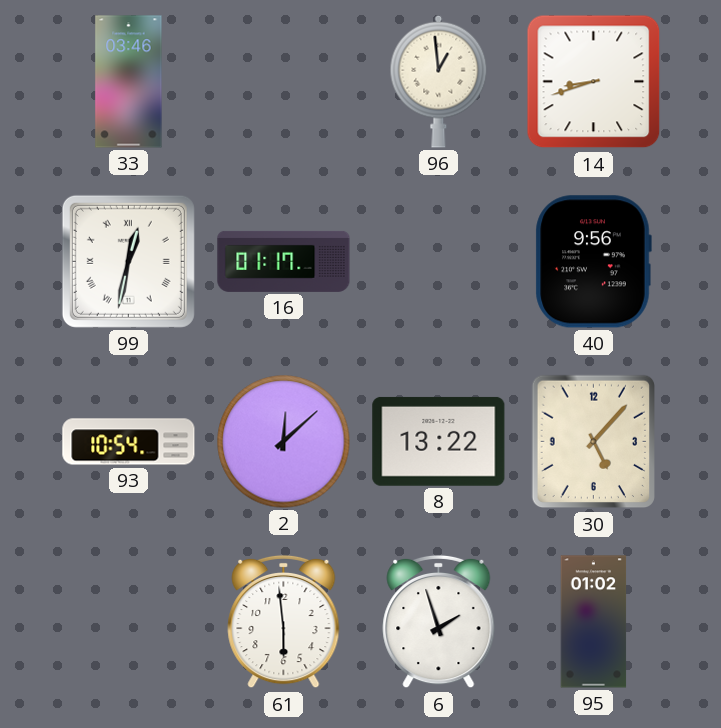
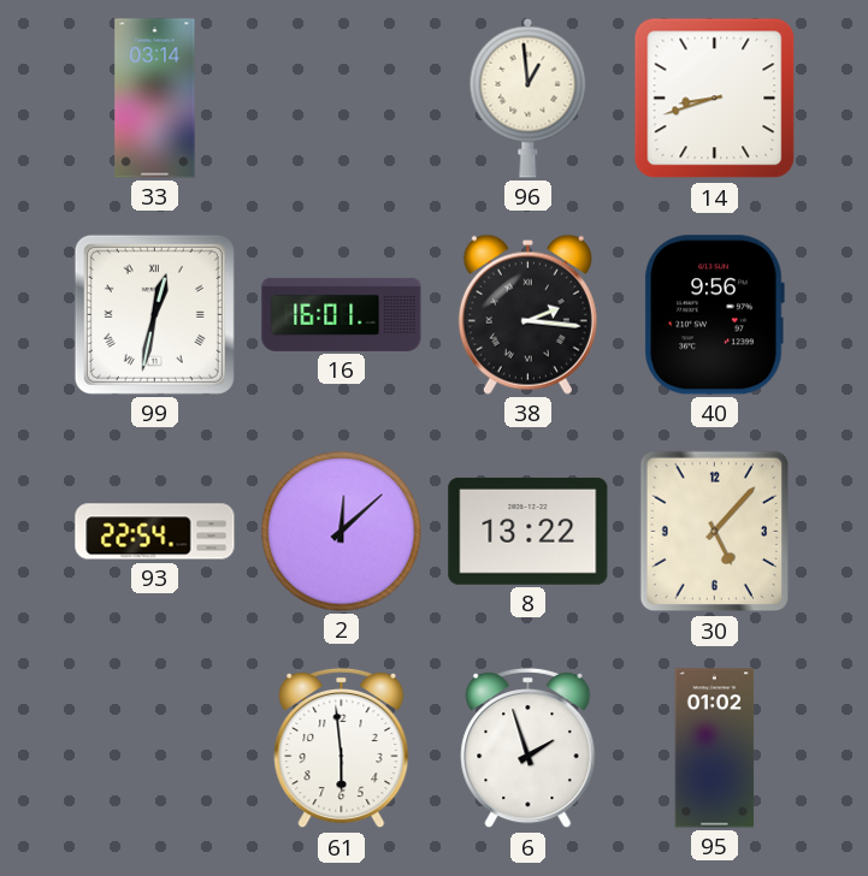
33: 03:46 -> 03:14 (155, 99)
16: 01:17 -> 16:01 (342, 314)
38: none -> 2:16 (527, 314)
93: 10:54 -> 22:54 (155, 532)
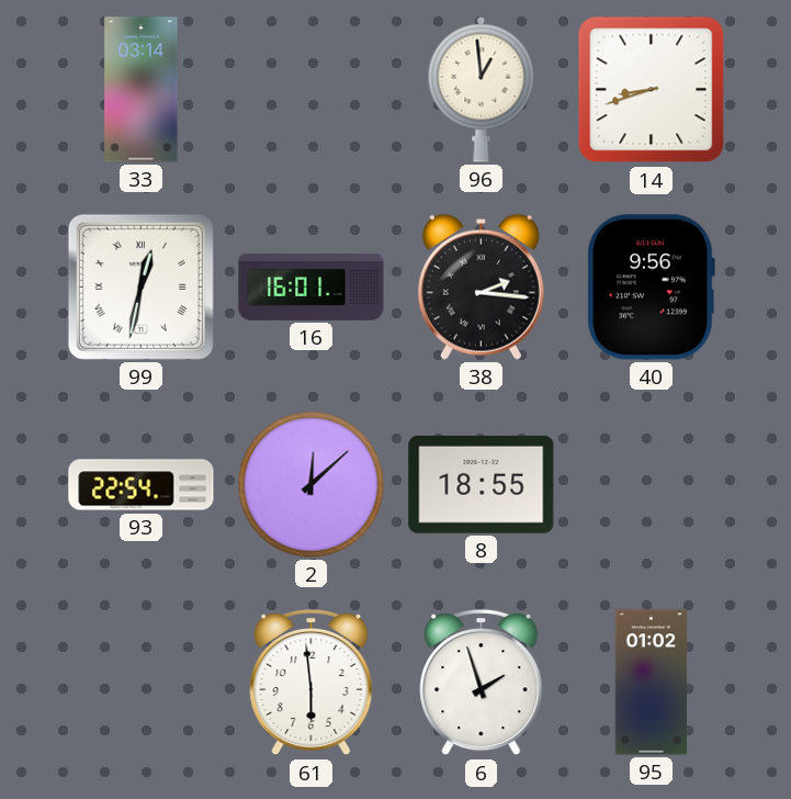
8: 13:22 -> 18:55 (482, 484)
30: 5:07 -> none (714, 532)
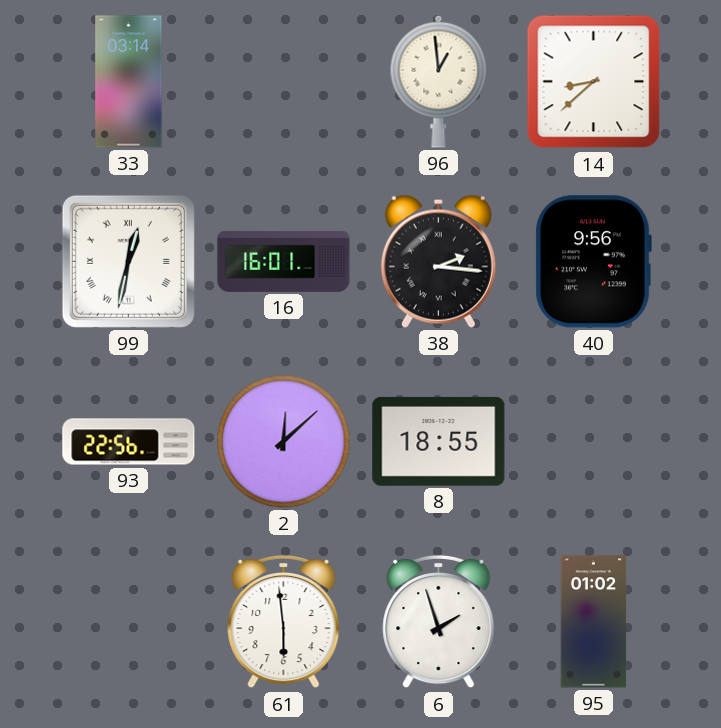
14: 8:42 -> 8:38 (594, 82)
93: 22:54 -> 22:56 (129, 442)
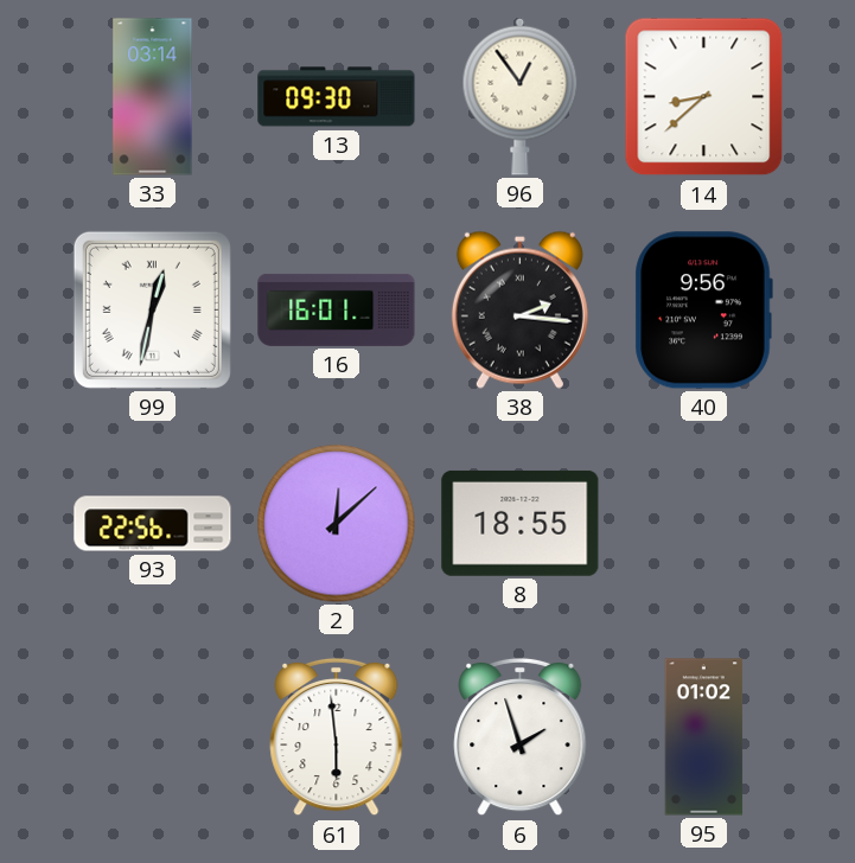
13: none -> 09:30 (337, 97)
96: 12:59 -> 12:54 (521, 96)
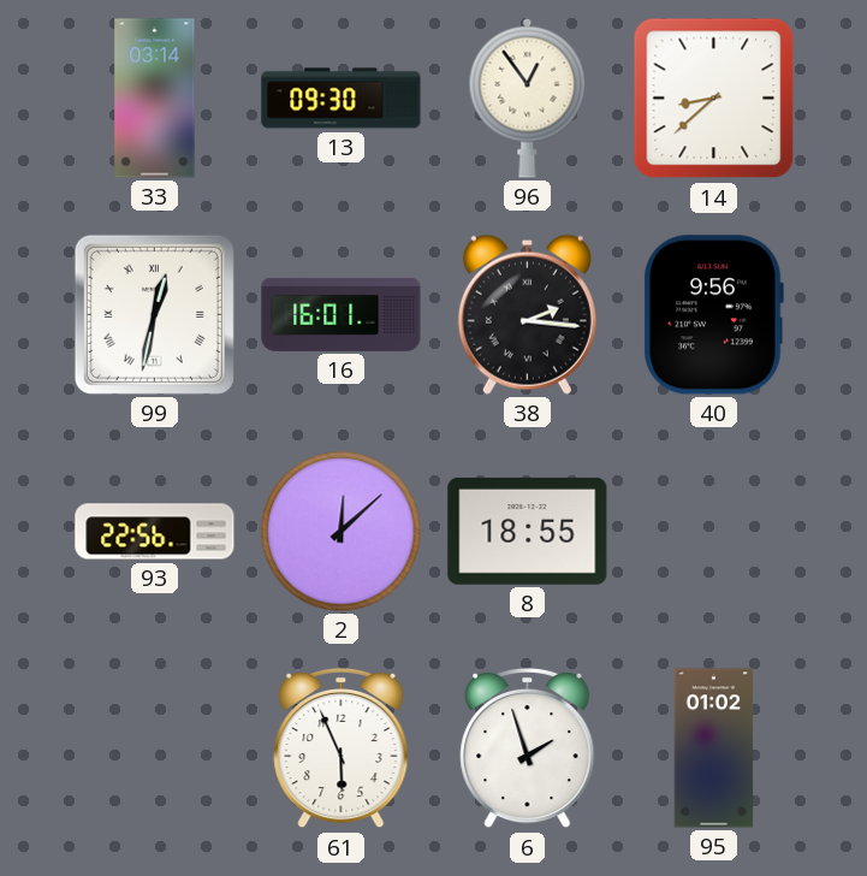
61: 5:59 -> 5:56 (342, 748)
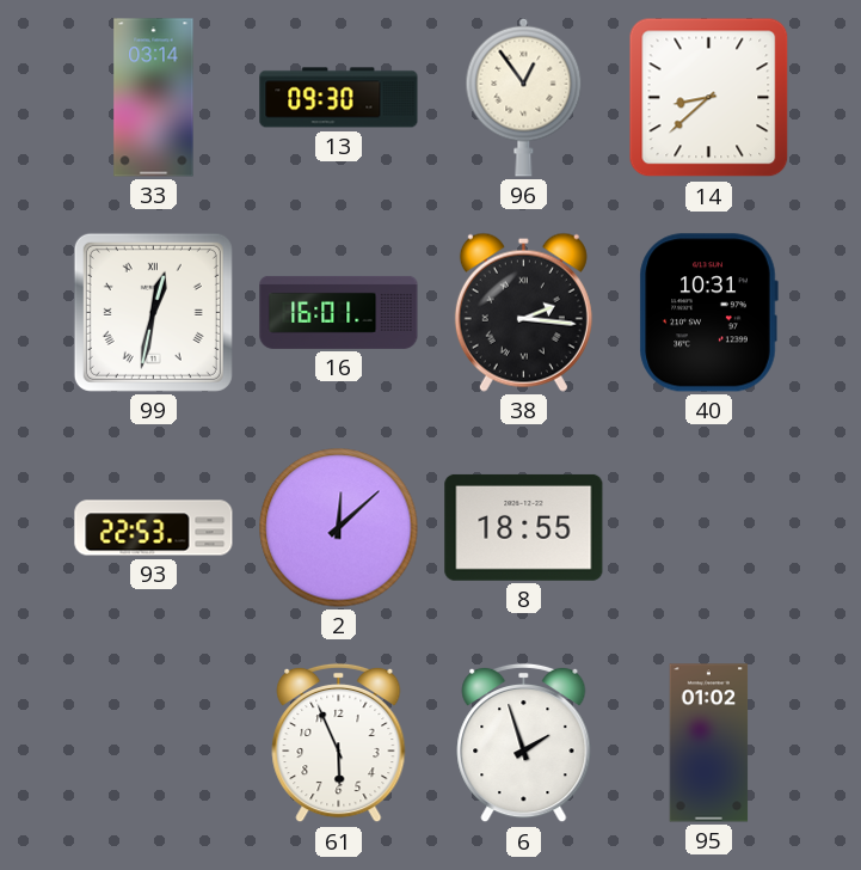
40: 9:56 -> 10:31 (708, 313)
93: 22:56 -> 22:53 (154, 528)
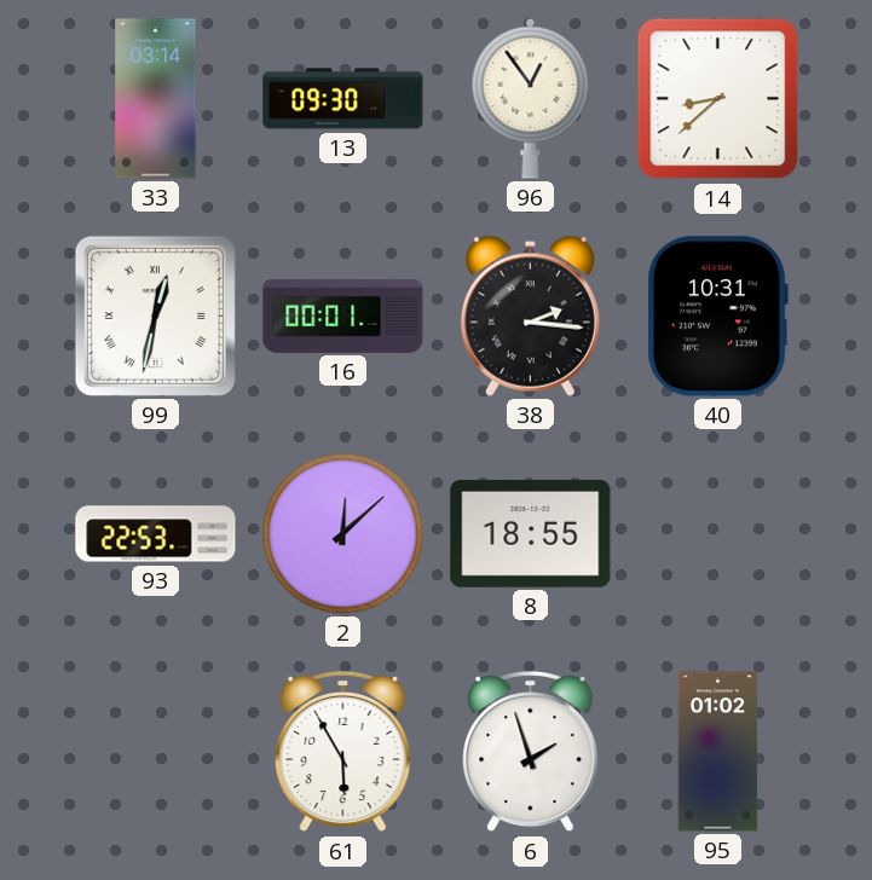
16: 16:01 -> 00:01 (343, 315)
61: 5:56 -> 5:55 (343, 752)
